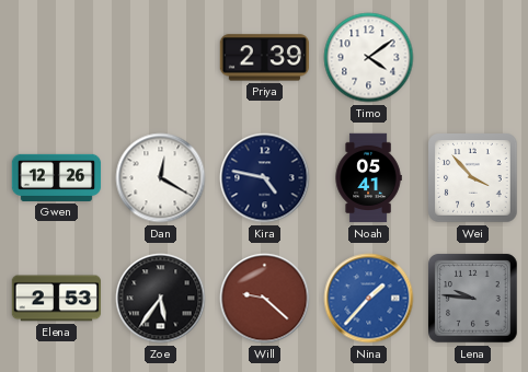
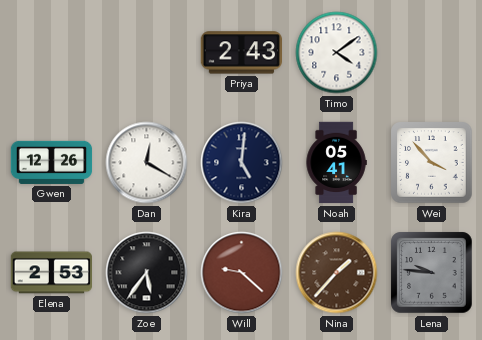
Priya: 2:39 -> 2:43 (241, 53)
Kira: 4:47 -> 5:01 (242, 163)
Nina dial: blue -> brown (337, 273)
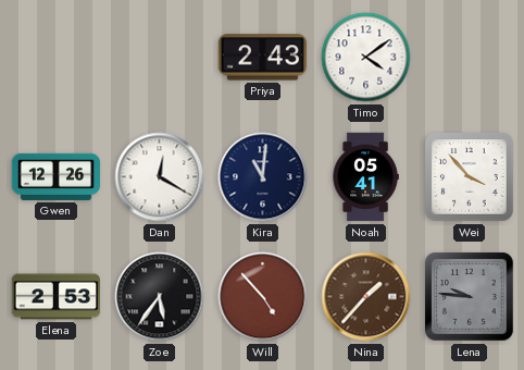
Kira: 5:01 -> 11:01 (263, 177)
Will: 9:22 -> 4:53 (263, 297)
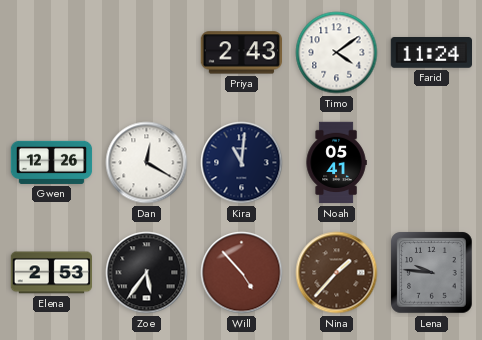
Farid: none -> 11:24 (431, 53)
Wei: 3:53 -> none (470, 177)
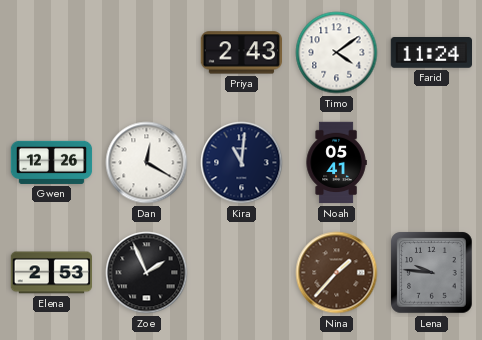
Zoe: 5:36 -> 1:56 (147, 273)
Will: 4:53 -> none (242, 273)
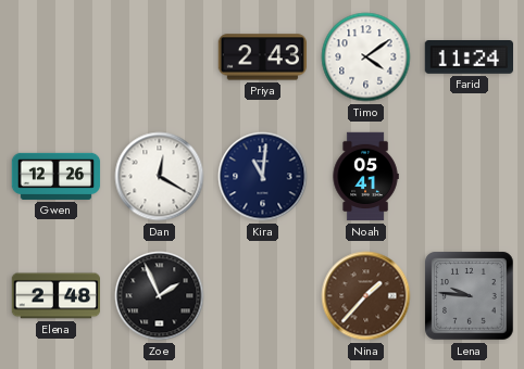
Elena: 2:53 -> 2:48 (57, 296)
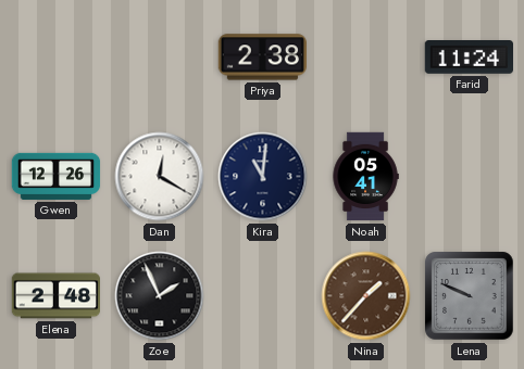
Priya: 2:43 -> 2:38 (262, 58)
Timo: 4:09 -> none (366, 58)
Lena: 9:46 -> 9:49 (470, 296)
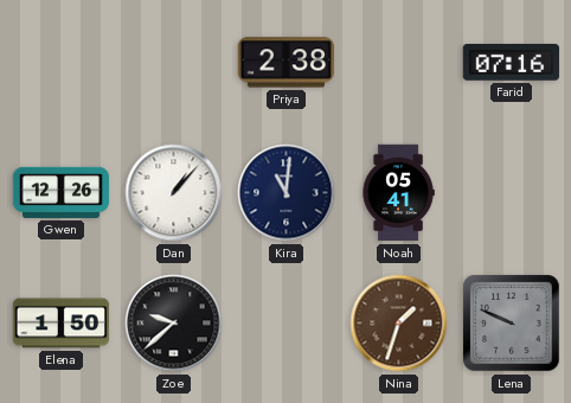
Farid: 11:24 -> 07:16 (511, 63)
Dan: 12:20 -> 1:07 (174, 193)
Elena: 2:48 -> 1:50 (62, 324)
Zoe: 1:56 -> 9:38 (174, 324)
Nina: 1:37 -> 1:33 (399, 324)
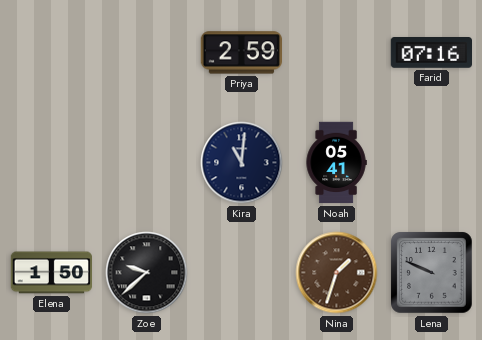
Priya: 2:38 -> 2:59 (241, 53)
Gwen: 12:26 -> none (62, 192)
Dan: 1:07 -> none (174, 193)
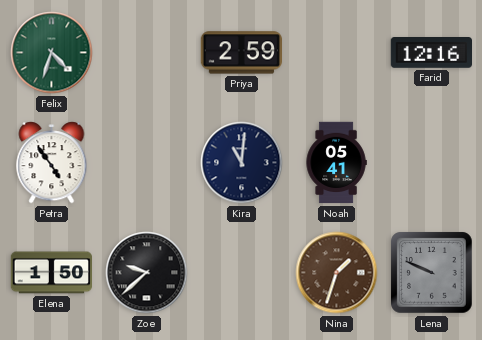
Felix: none -> 4:33 (52, 53)
Farid: 07:16 -> 12:16 (431, 53)
Petra: none -> 4:54 (52, 163)
